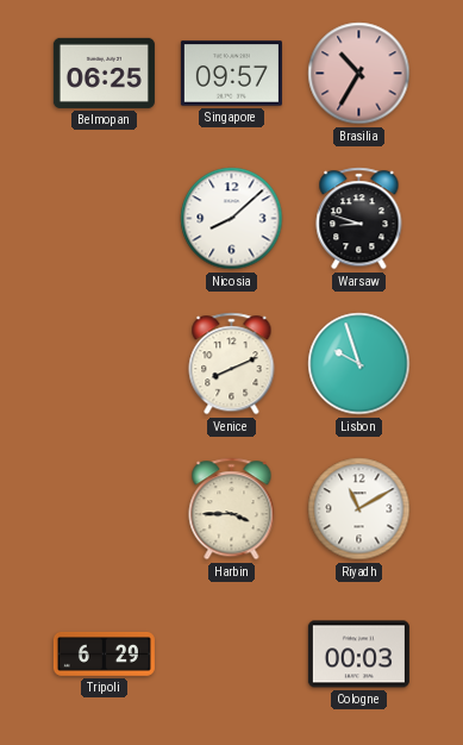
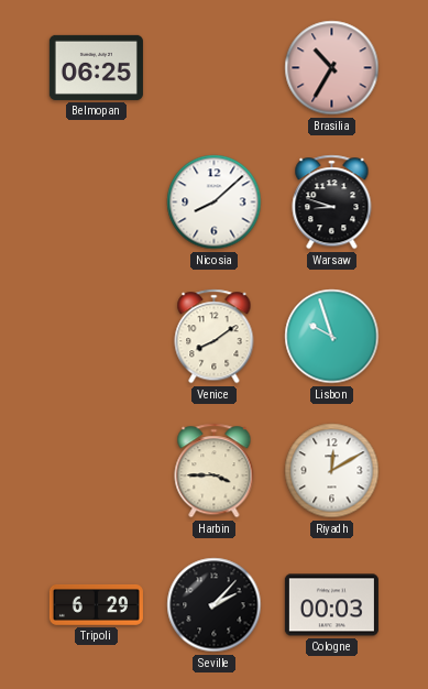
Singapore: 09:57 -> none (231, 74)
Venice: 8:11 -> 8:09 (215, 337)
Riyadh: 11:10 -> 12:10 (332, 471)
Seville: none -> 2:07 (215, 605)
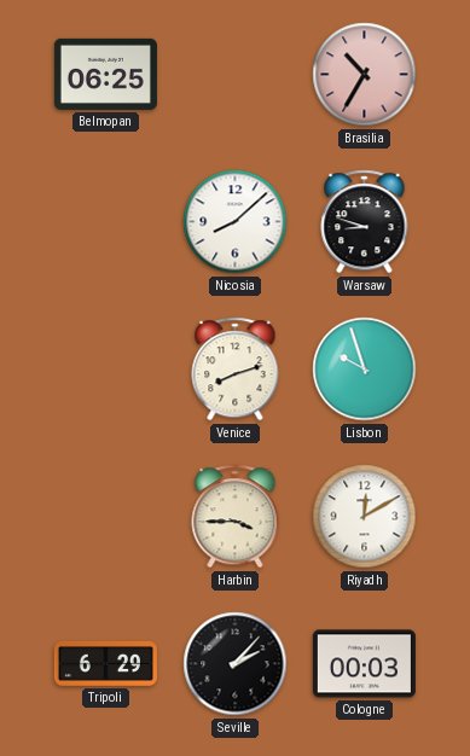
Venice: 8:09 -> 8:12 (236, 370)
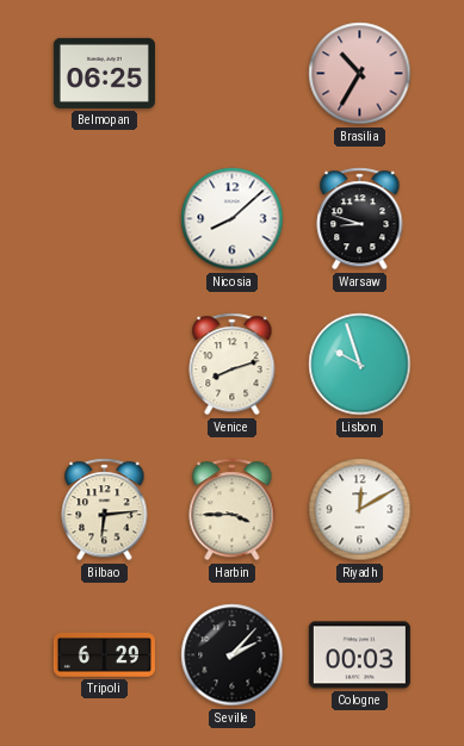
Bilbao: none -> 6:14 (105, 510)
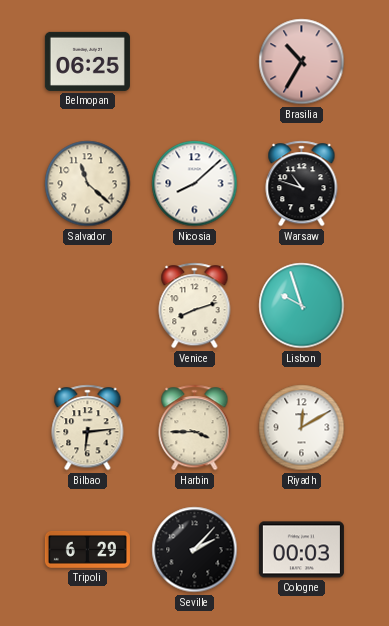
Salvador: none -> 11:22 (88, 184)
Warsaw: 8:48 -> 10:48 (302, 184)
